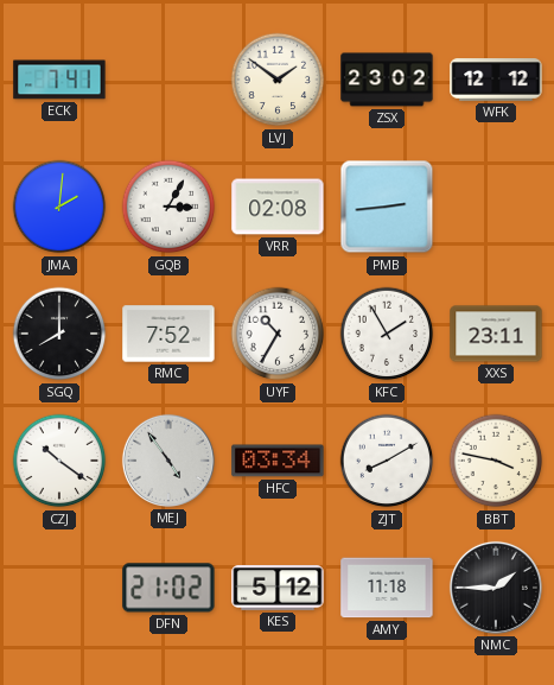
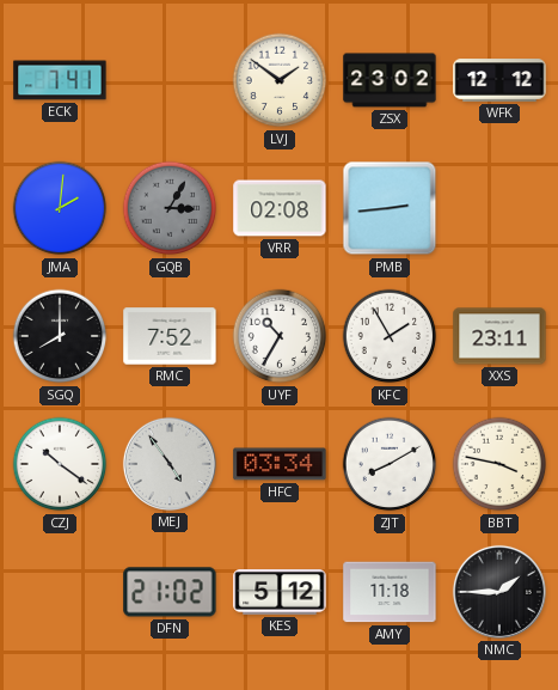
GQB dial: white -> grey (170, 208)
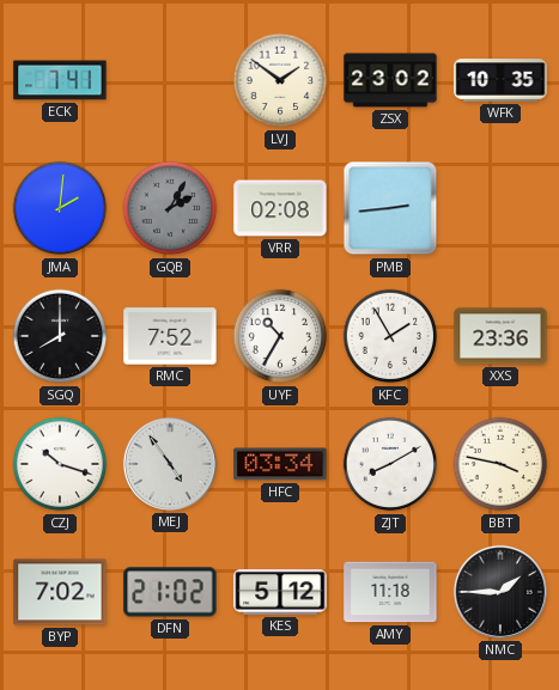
WFK: 12:12 -> 10:35 (500, 80)
GQB: 3:05 -> 2:05 (170, 208)
XXS: 23:11 -> 23:36 (500, 336)
CZJ: 10:21 -> 10:18 (60, 464)
BYP: none -> 7:02 (60, 592)
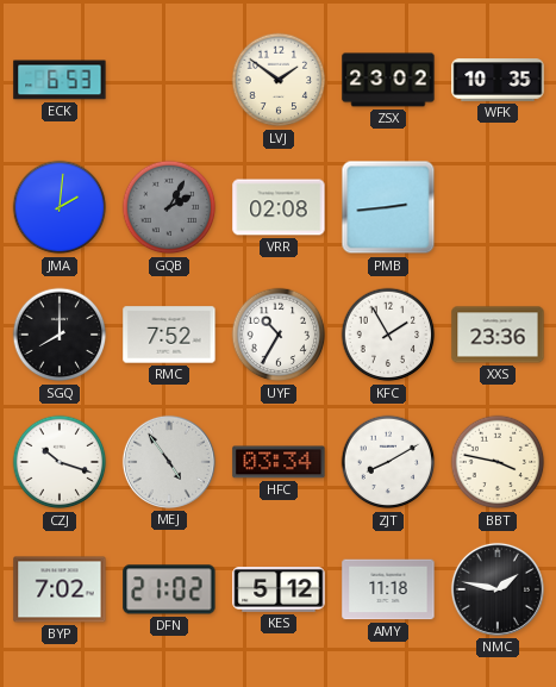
ECK: 7:41 -> 6:53 (60, 80)
NMC: 1:45 -> 1:47 (498, 589)
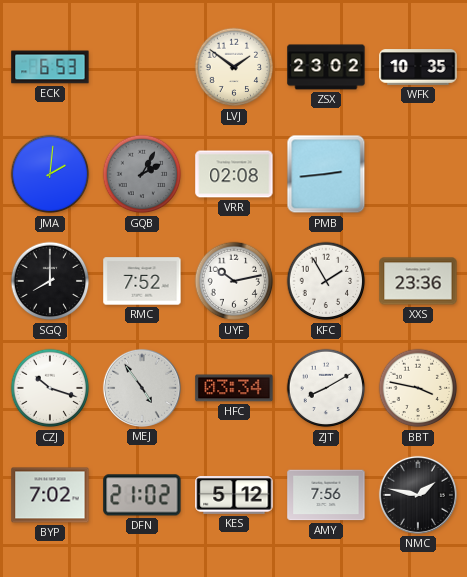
UYF: 10:35 -> 10:13 (234, 281)
AMY: 11:18 -> 7:56 (326, 495)
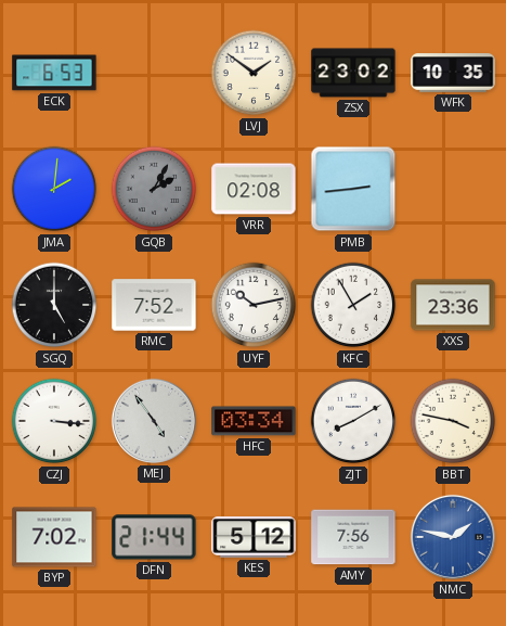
SGQ: 8:00 -> 5:00 (54, 305)
CZJ: 10:18 -> 3:16 (54, 421)
DFN: 21:02 -> 21:44 (154, 537)
NMC dial: black -> blue (453, 537)
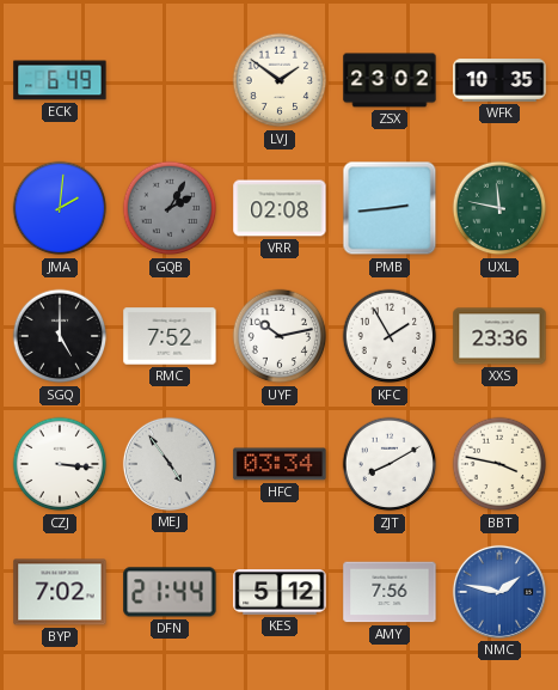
ECK: 6:53 -> 6:49 (60, 80)
UXL: none -> 11:47 (499, 208)
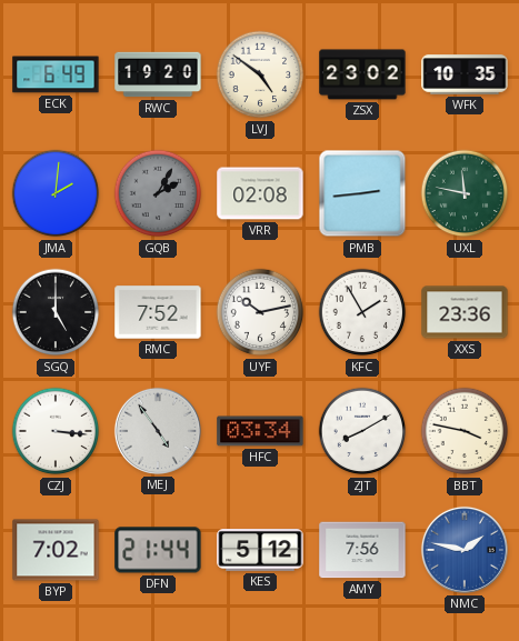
RWC: none -> 19:20 (158, 74)
LVJ: 1:51 -> 4:51 (260, 74)
